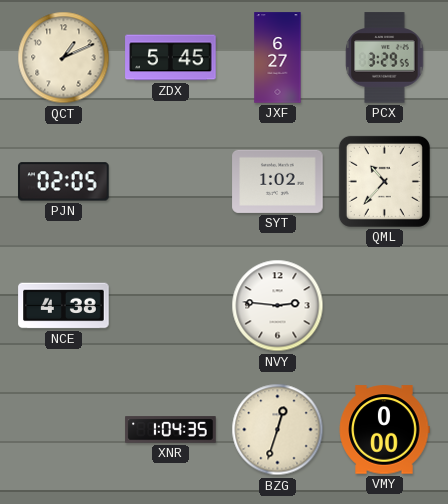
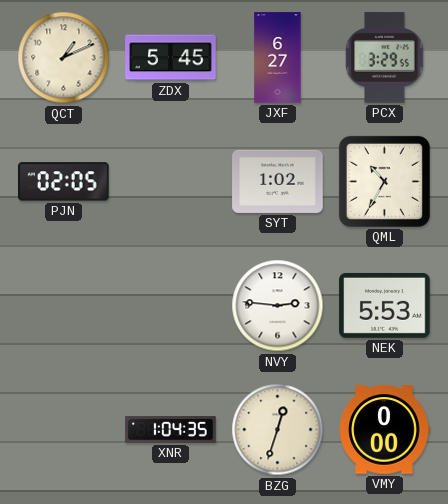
QML: 10:37 -> 10:35 (384, 181)
NCE: 4:38 -> none (64, 306)
NEK: none -> 5:53 (385, 305)
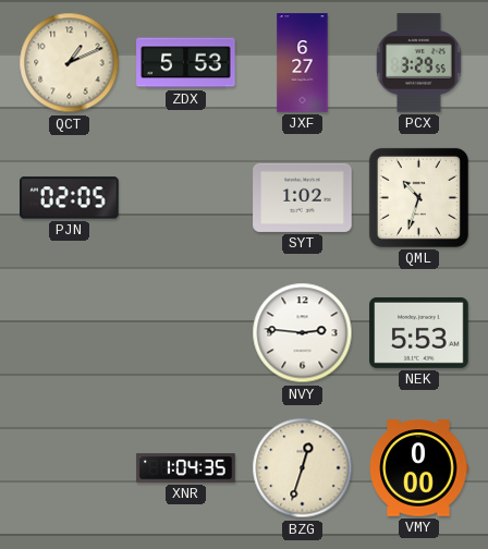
ZDX: 5:45 -> 5:53 (186, 63)
QML: 10:35 -> 10:33 (418, 197)
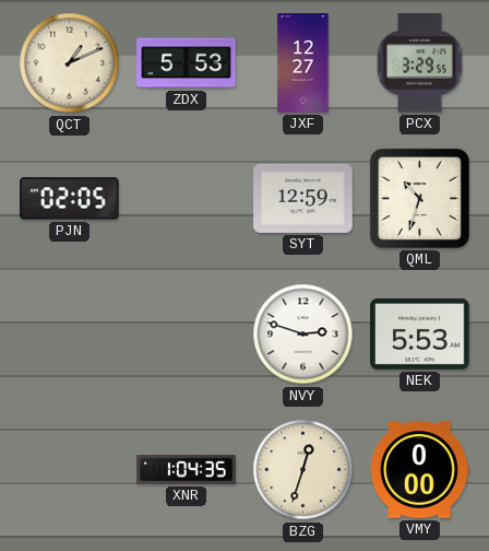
JXF: 6:27 -> 12:27 (303, 63)
SYT: 1:02 -> 12:59 (303, 198)
NVY: 2:46 -> 2:48 (303, 335)
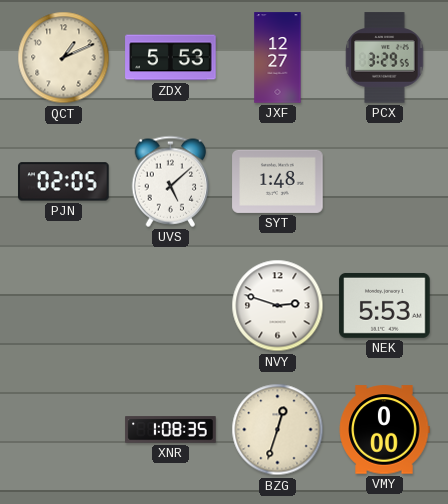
UVS: none -> 5:08 (171, 181)
SYT: 12:59 -> 1:48 (278, 181)
QML: 10:33 -> none (419, 198)
XNR: 1:04 -> 1:08 (171, 430)
